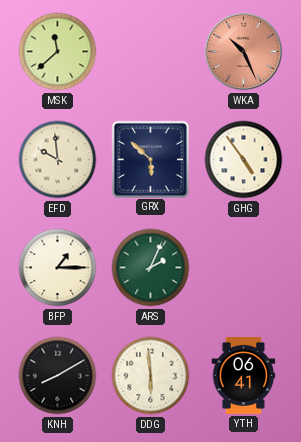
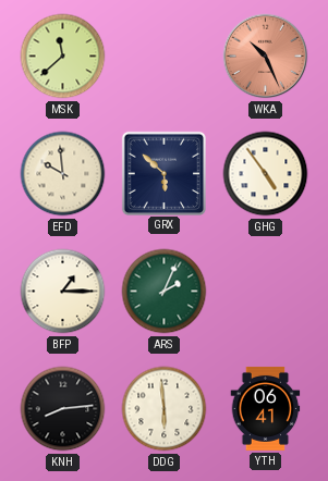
KNH: 8:10 -> 8:14 (63, 409)
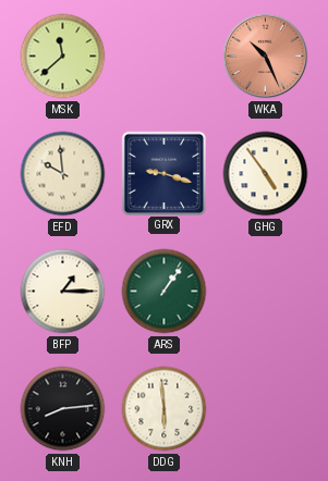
GRX: 5:52 -> 9:18 (163, 173)
ARS: 2:04 -> 1:06 (165, 292)
YTH: 06:41 -> none (266, 408)
